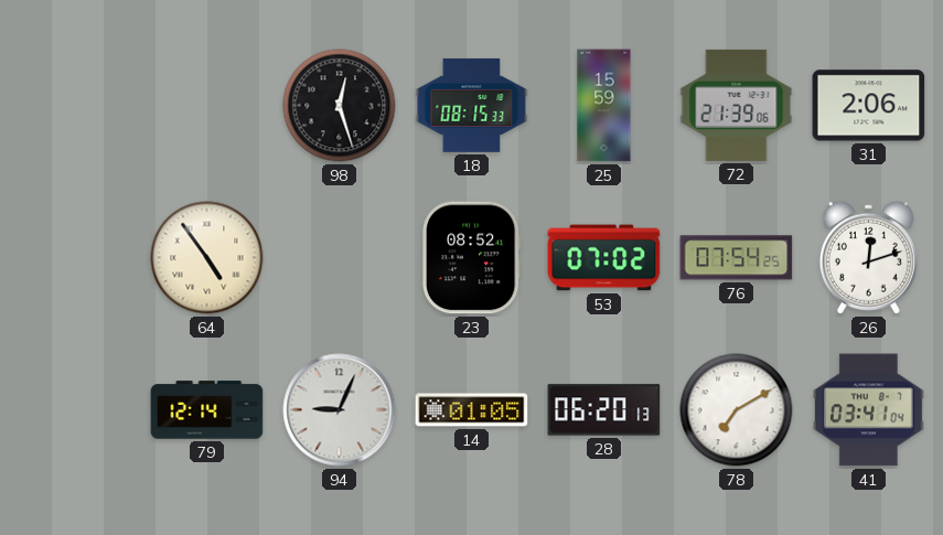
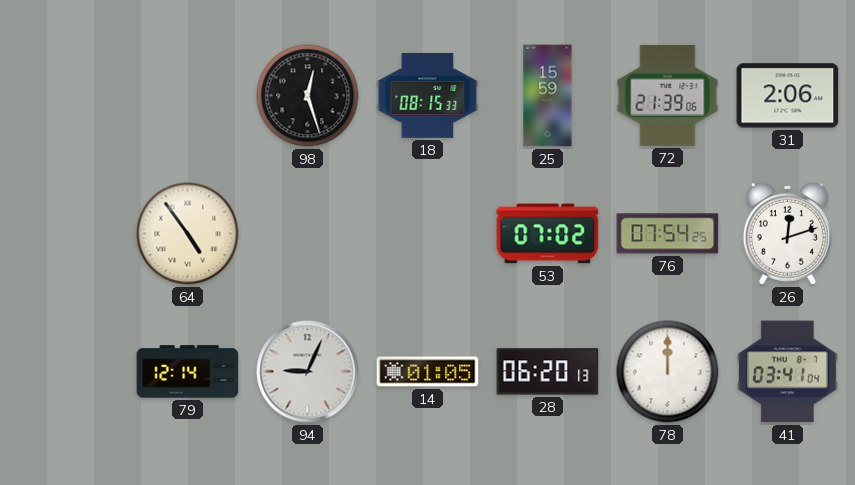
23: 08:52 -> none (472, 258)
78: 7:10 -> 12:00 (668, 372)
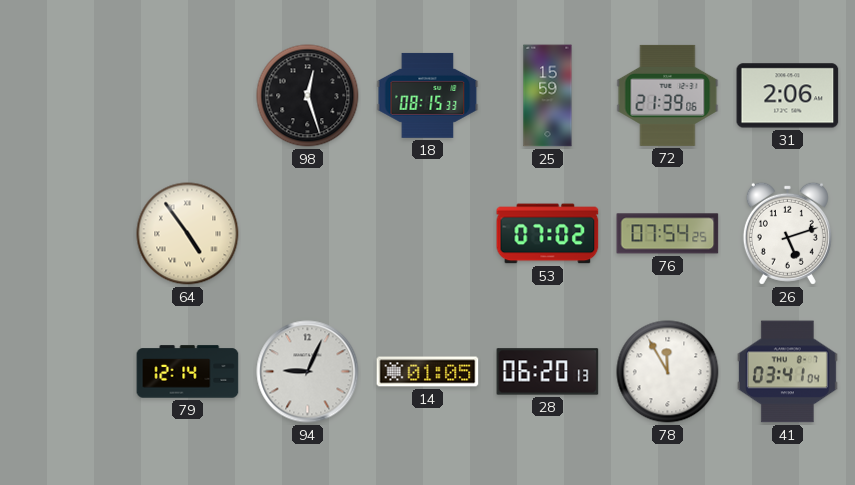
26: 12:12 -> 5:12 (787, 233)
78: 12:00 -> 11:55 (668, 372)
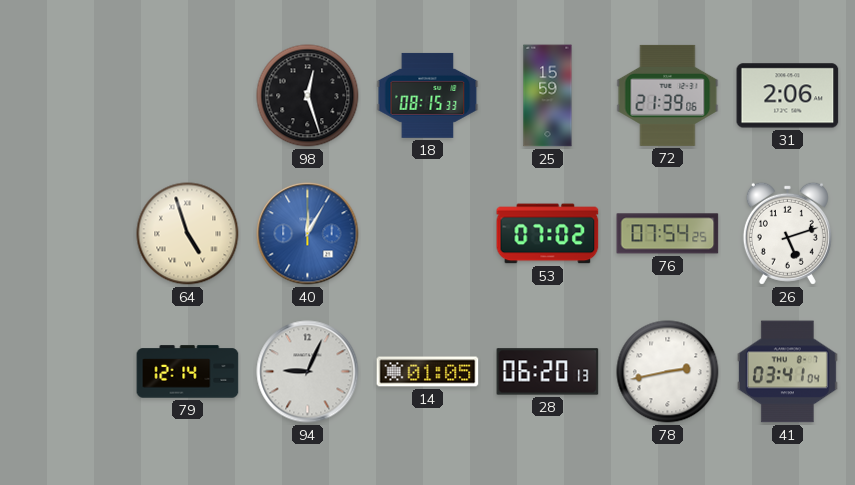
64: 4:54 -> 4:57 (188, 234)
40: none -> 12:05 (308, 234)
78: 11:55 -> 2:43 (668, 372)
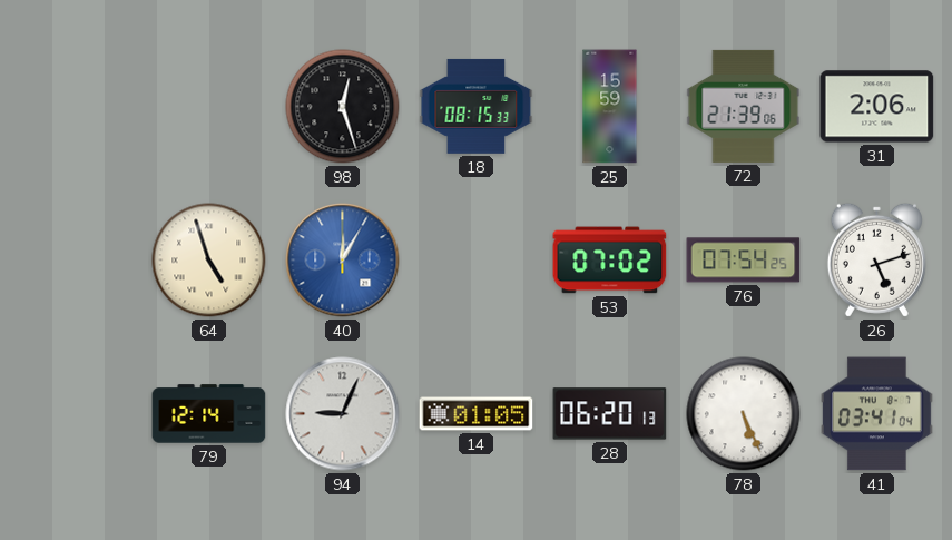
78: 2:43 -> 5:26 (744, 414)
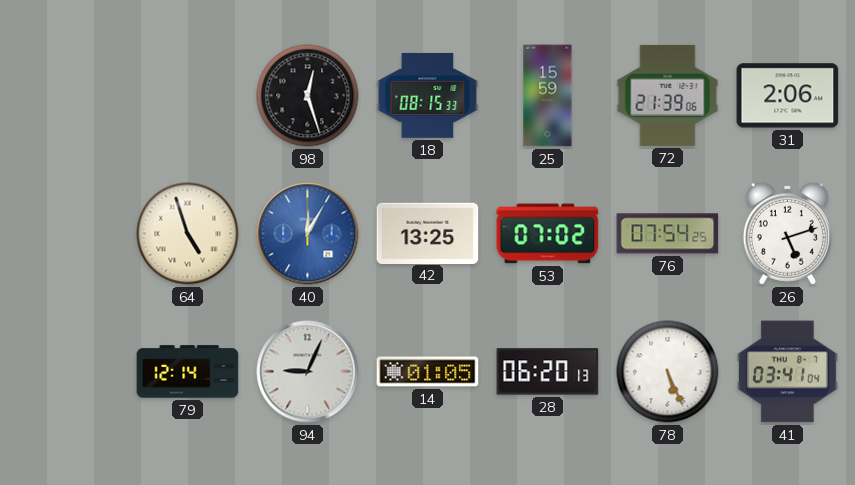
42: none -> 13:25 (428, 233)
